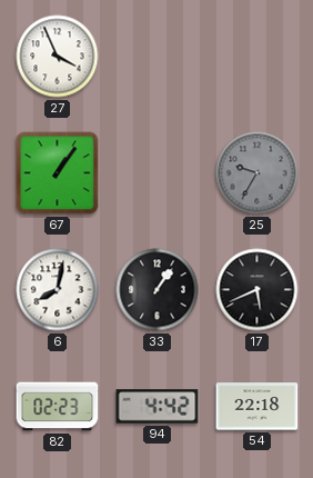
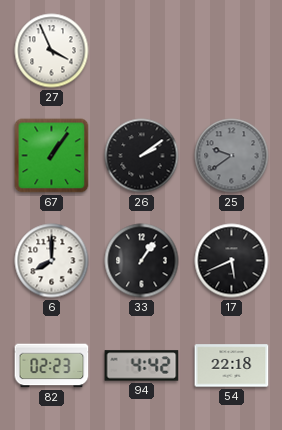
26: none -> 2:09 (142, 156)
25: 9:35 -> 9:39 (232, 156)
6: 8:02 -> 8:00 (52, 261)
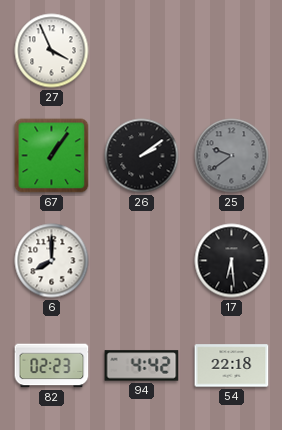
33: 1:06 -> none (142, 261)
17: 5:41 -> 6:29 (232, 261)
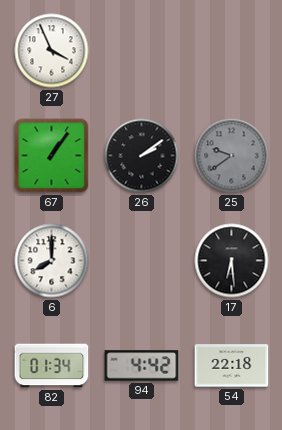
82: 02:23 -> 01:34 (52, 366)
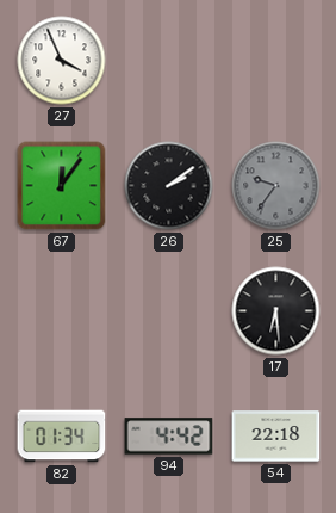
67: 1:06 -> 12:06 (62, 186)
25: 9:39 -> 9:36 (276, 186)
6: 8:00 -> none (52, 261)
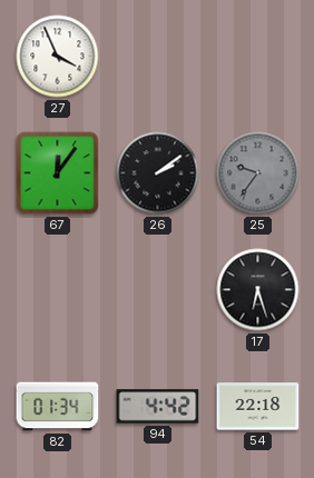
17: 6:29 -> 6:27 (258, 290)
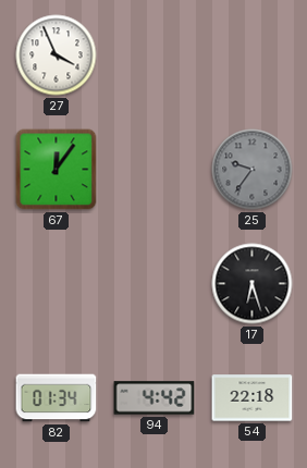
26: 2:09 -> none (158, 173)
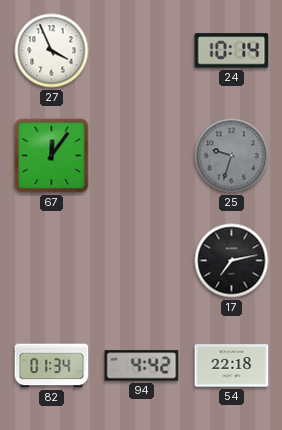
24: none -> 10:14 (232, 51)
25: 9:36 -> 9:33 (232, 156)
17: 6:27 -> 7:13 (232, 261)
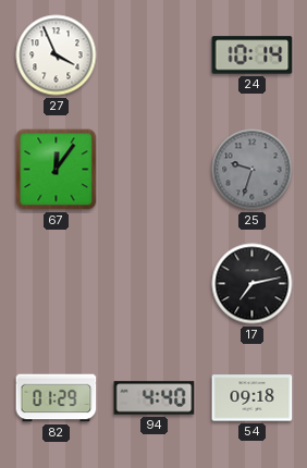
82: 01:34 -> 01:29 (57, 398)
94: 4:42 -> 4:40 (155, 398)
54: 22:18 -> 09:18 (253, 398)
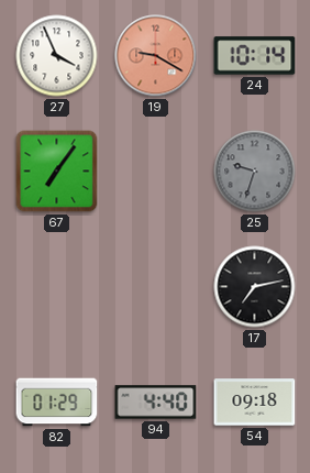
19: none -> 9:20 (156, 56)
67: 12:06 -> 7:06 (57, 172)
